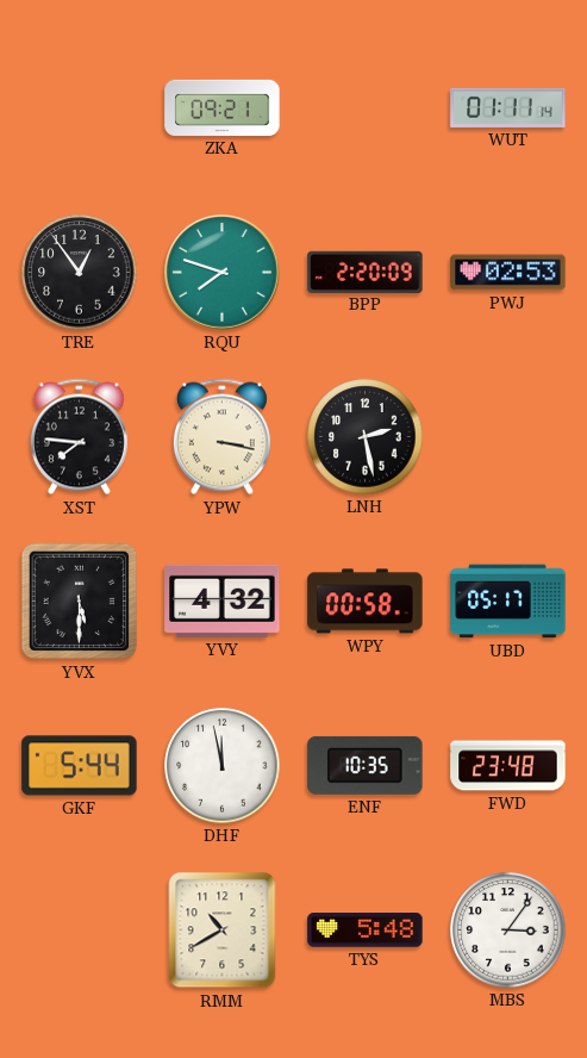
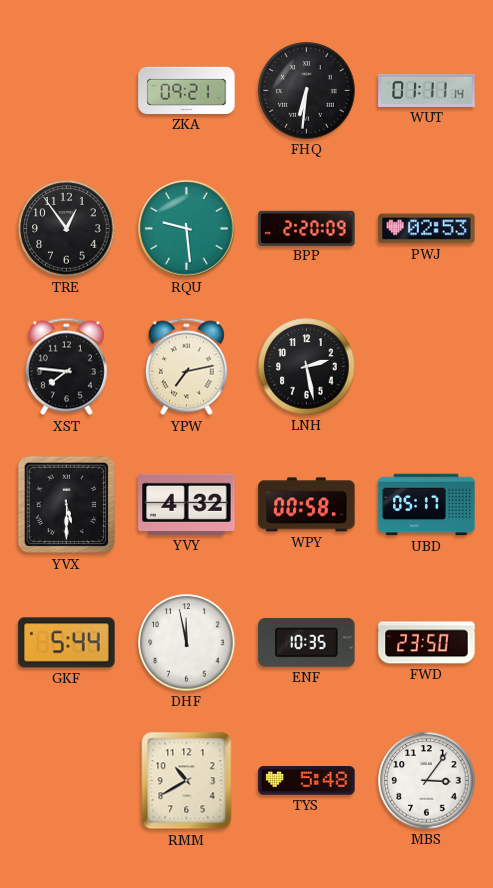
FHQ: none -> 6:31 (307, 91)
RQU: 7:48 -> 9:29 (187, 229)
YPW: 3:17 -> 7:13 (186, 367)
FWD: 23:48 -> 23:50 (427, 643)
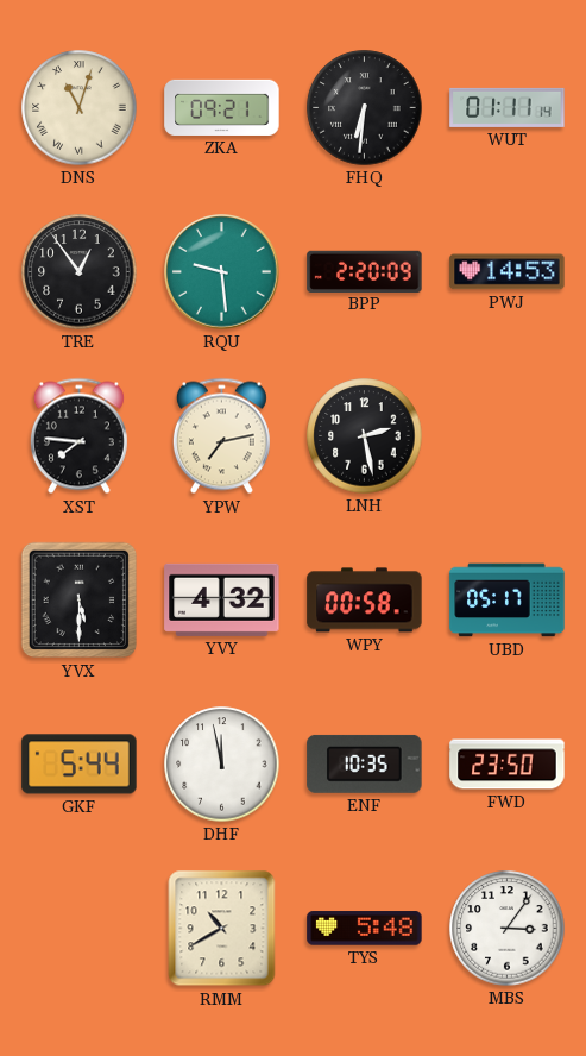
DNS: none -> 11:03 (80, 108)
PWJ: 02:53 -> 14:53 (508, 272)
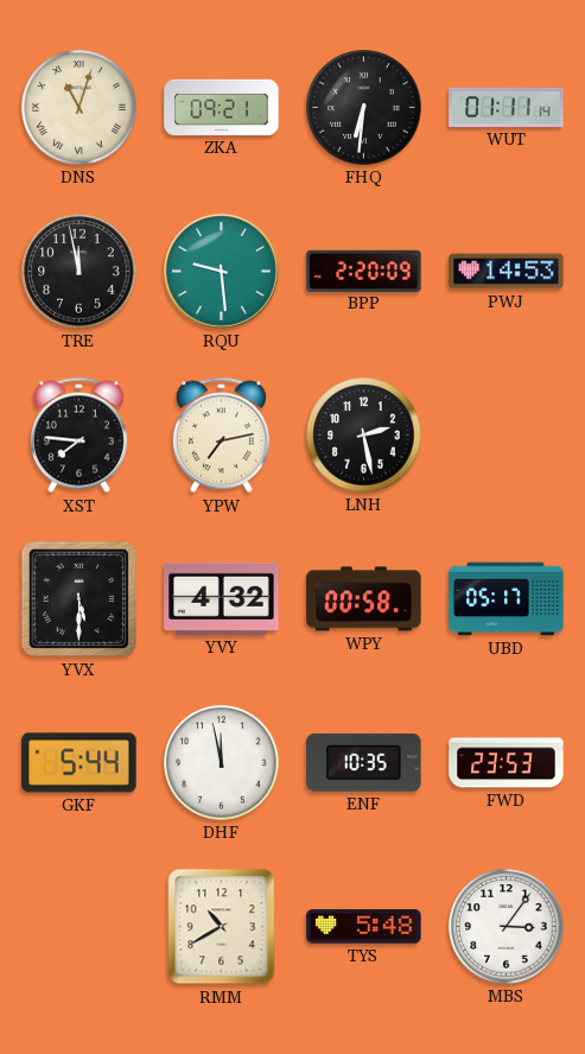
TRE: 12:54 -> 11:58 (80, 272)
FWD: 23:50 -> 23:53 (507, 763)
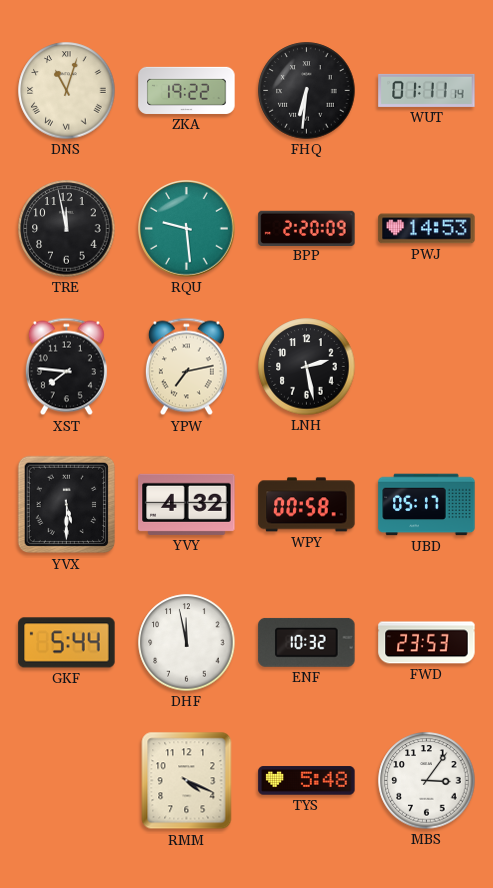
ZKA: 09:21 -> 19:22 (187, 90)
ENF: 10:35 -> 10:32 (307, 642)
RMM: 10:40 -> 4:19 (187, 781)
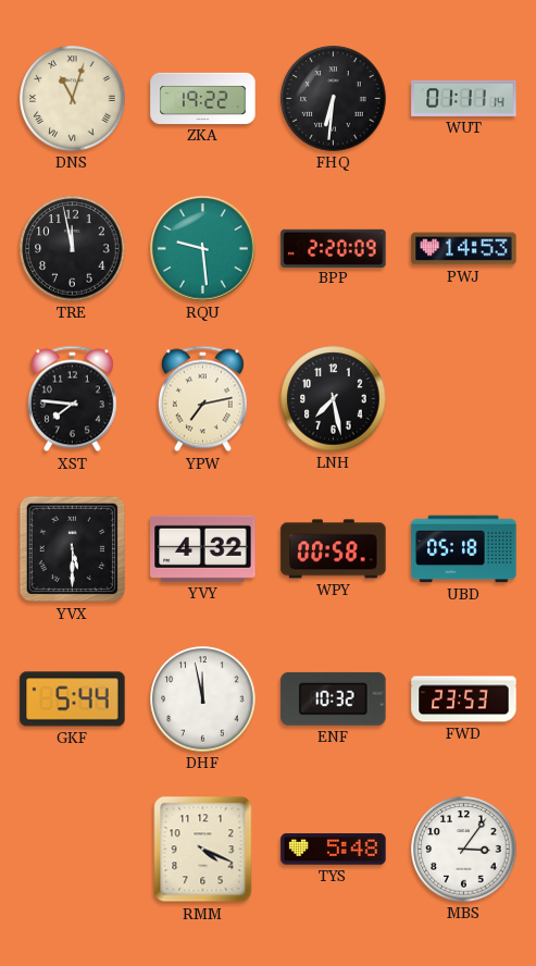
LNH: 2:28 -> 7:28 (334, 399)
UBD: 05:17 -> 05:18 (464, 549)
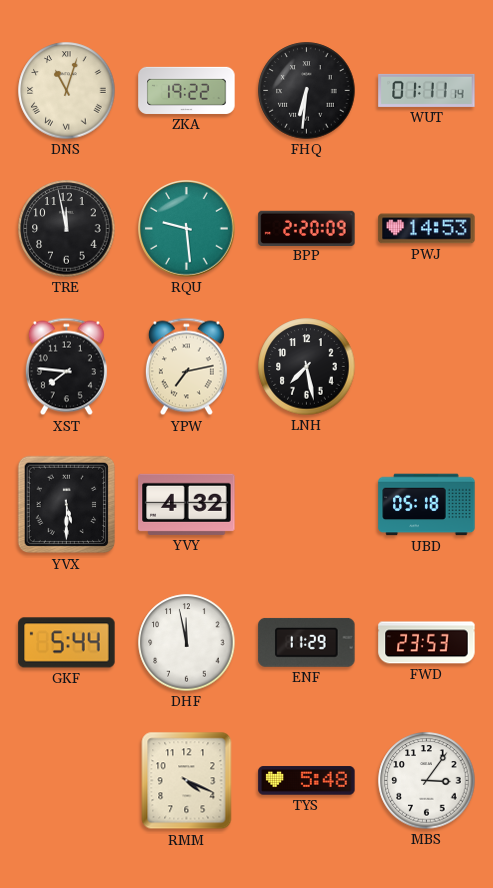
WPY: 00:58 -> none (334, 549)
ENF: 10:32 -> 11:29 (307, 642)
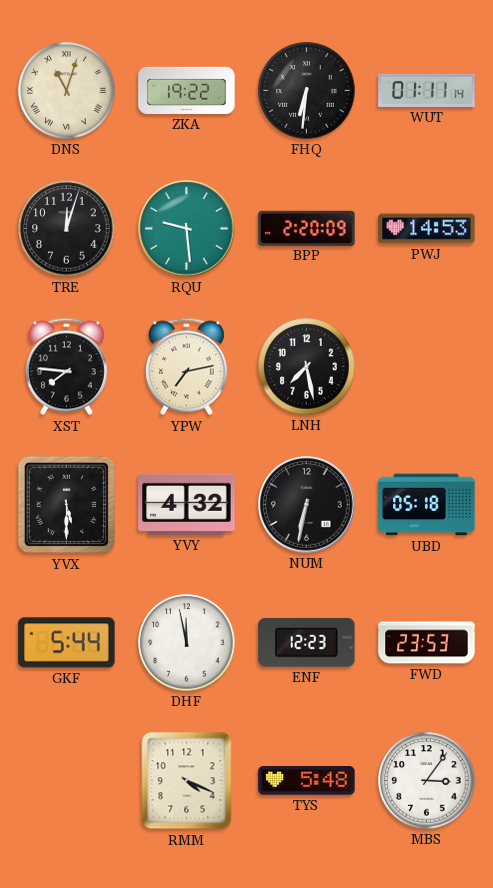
TRE: 11:58 -> 12:03 (67, 229)
NUM: none -> 6:32 (307, 505)
ENF: 11:29 -> 12:23 (307, 642)
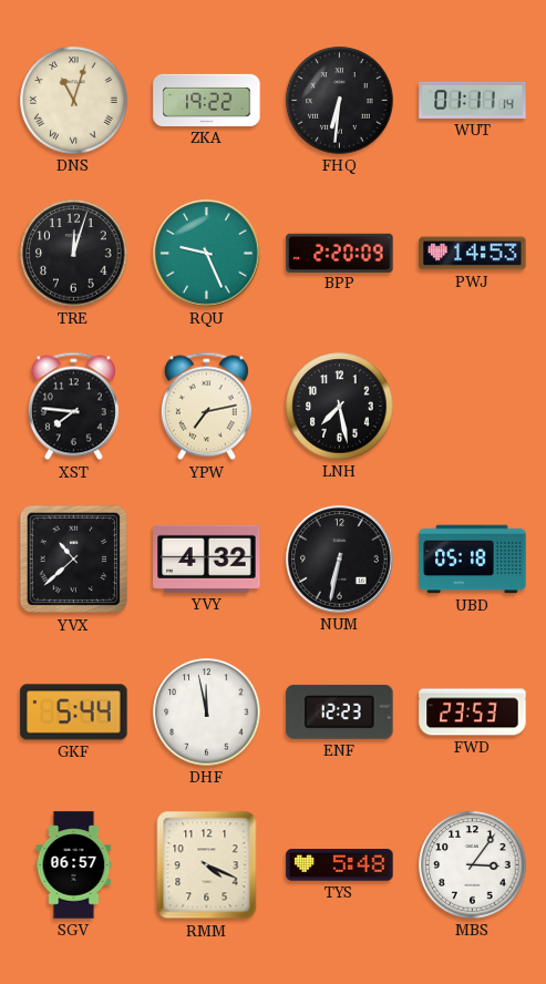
RQU: 9:29 -> 9:26 (207, 254)
YVX: 5:30 -> 10:38 (74, 560)
SGV: none -> 06:57 (74, 865)
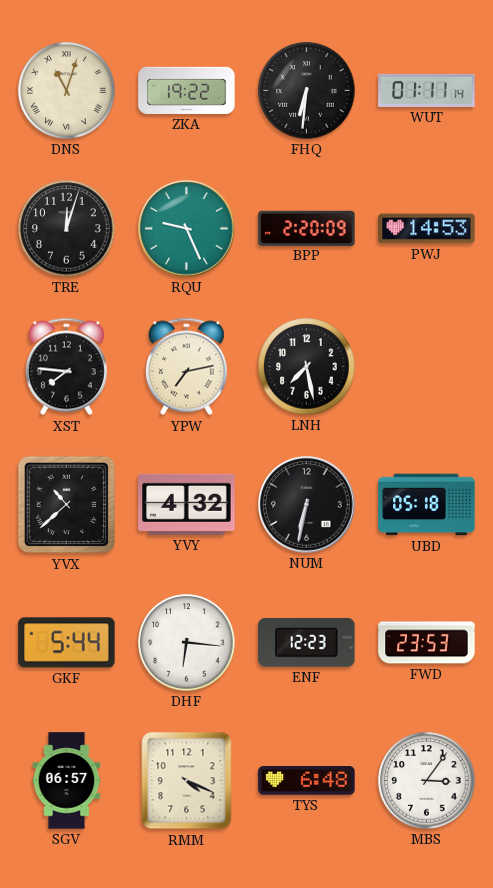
DHF: 11:58 -> 6:16 (187, 643)
TYS: 5:48 -> 6:48 (307, 781)
